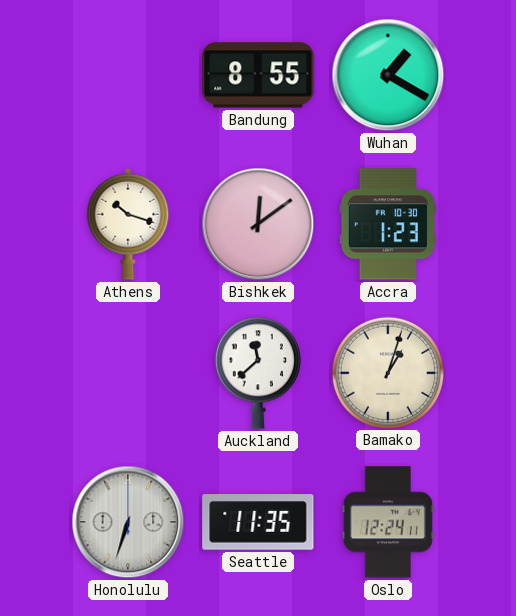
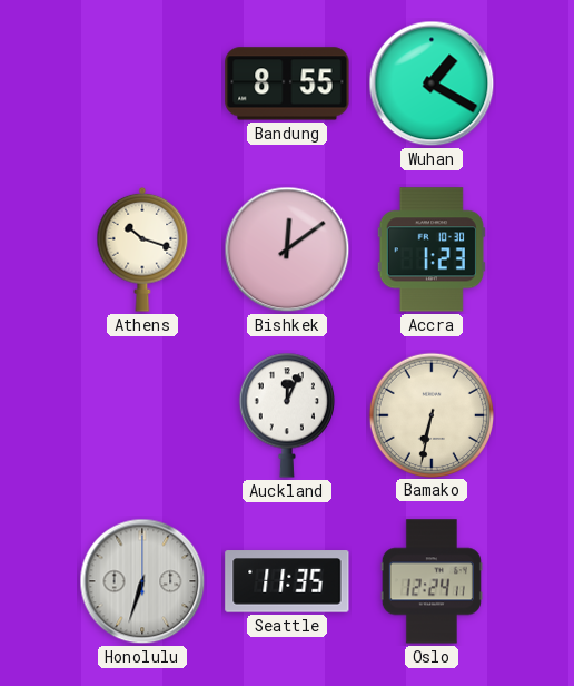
Auckland: 11:38 -> 12:04 (287, 415)
Bamako: 1:03 -> 6:32 (430, 414)
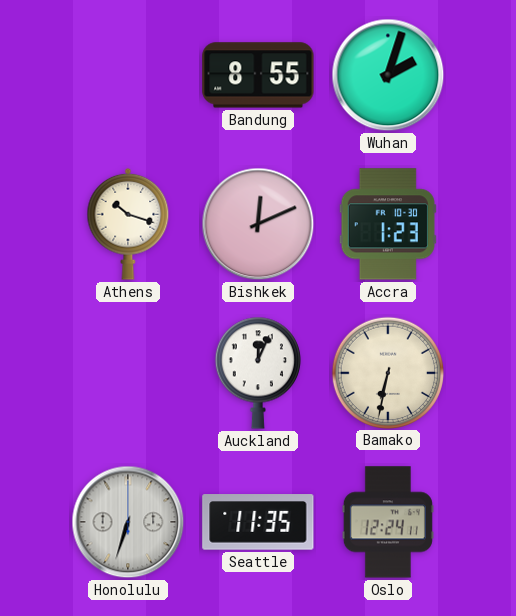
Wuhan: 1:20 -> 2:03 (388, 75)
Bishkek: 12:09 -> 12:11 (258, 224)
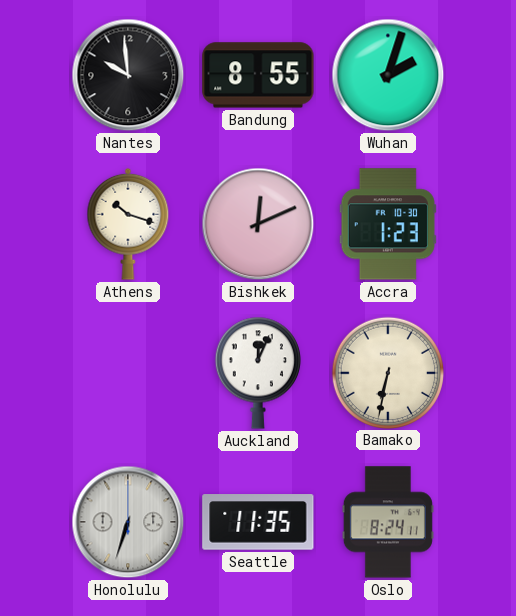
Nantes: none -> 9:59 (128, 75)
Oslo: 12:24 -> 8:24 (388, 522)
